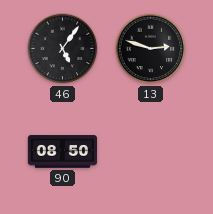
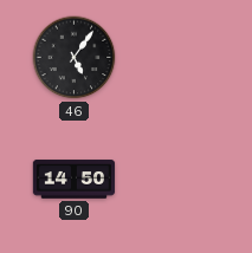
13: 2:48 -> none (151, 49)
90: 08:50 -> 14:50 (75, 180)
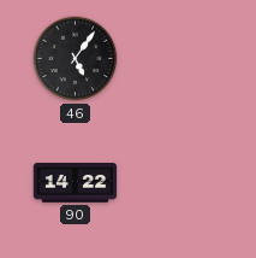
90: 14:50 -> 14:22 (76, 183)
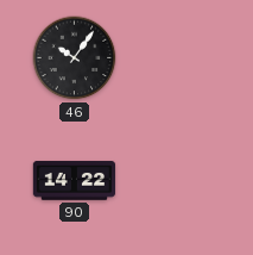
46: 5:06 -> 10:06 (75, 58)
